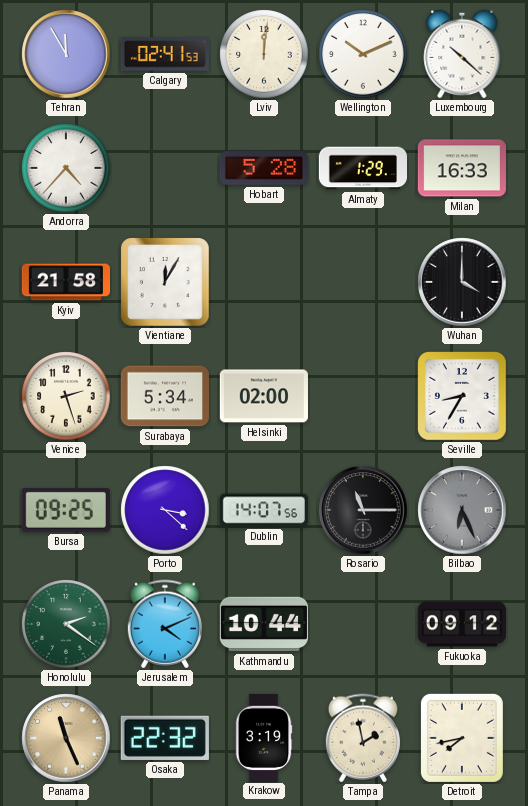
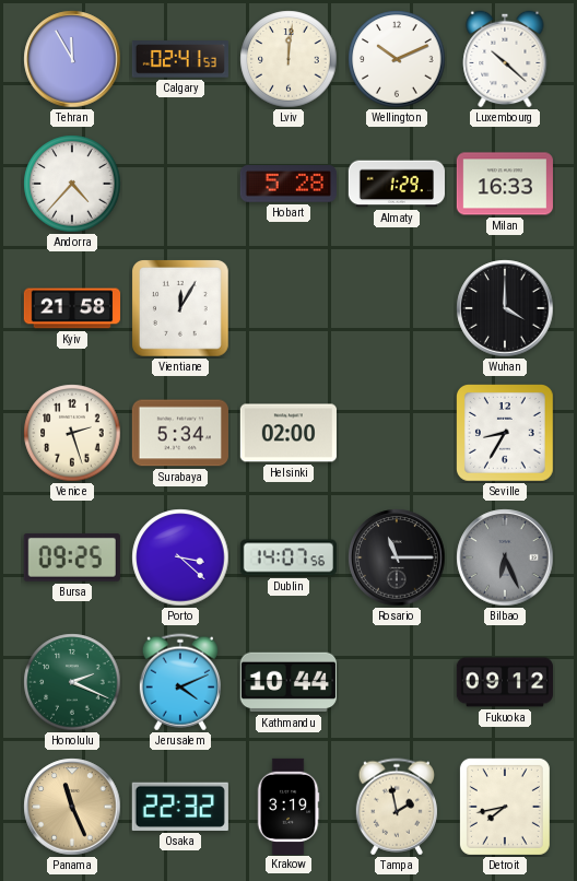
Honolulu: 2:21 -> 2:19 (72, 682)
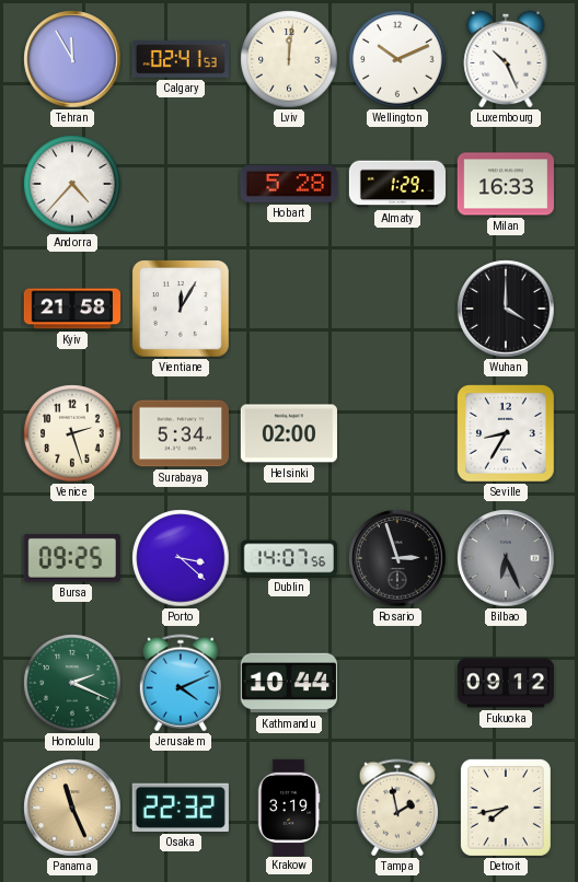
Luxembourg: 10:22 -> 10:26 (506, 59)
Rosario: 11:15 -> 2:57 (397, 558)
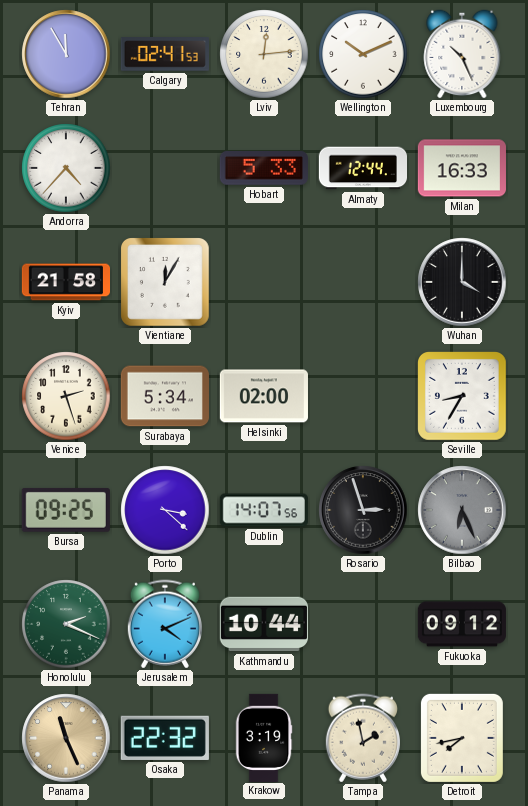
Lviv: 12:01 -> 12:14 (264, 54)
Hobart: 5:28 -> 5:33 (264, 169)
Almaty: 1:29 -> 12:44 (362, 168)
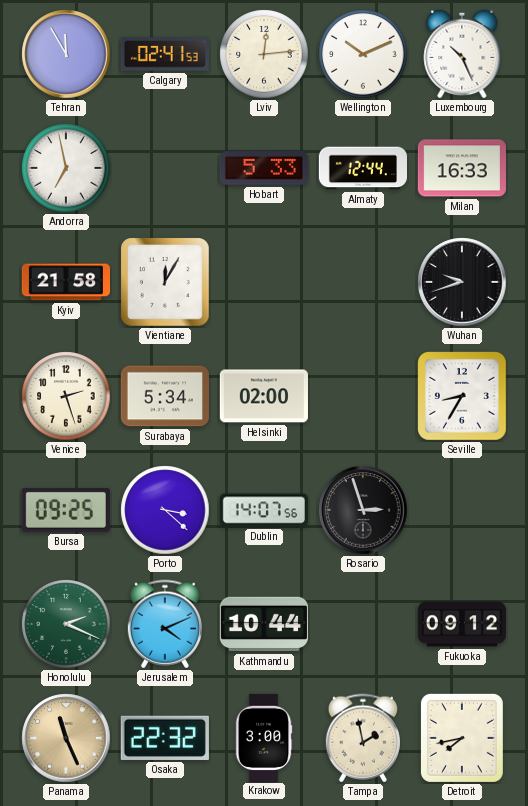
Andorra: 4:37 -> 6:58 (66, 168)
Wuhan: 4:00 -> 9:42 (462, 282)
Bilbao: 6:26 -> none (462, 510)
Krakow: 3:19 -> 3:00 (264, 737)
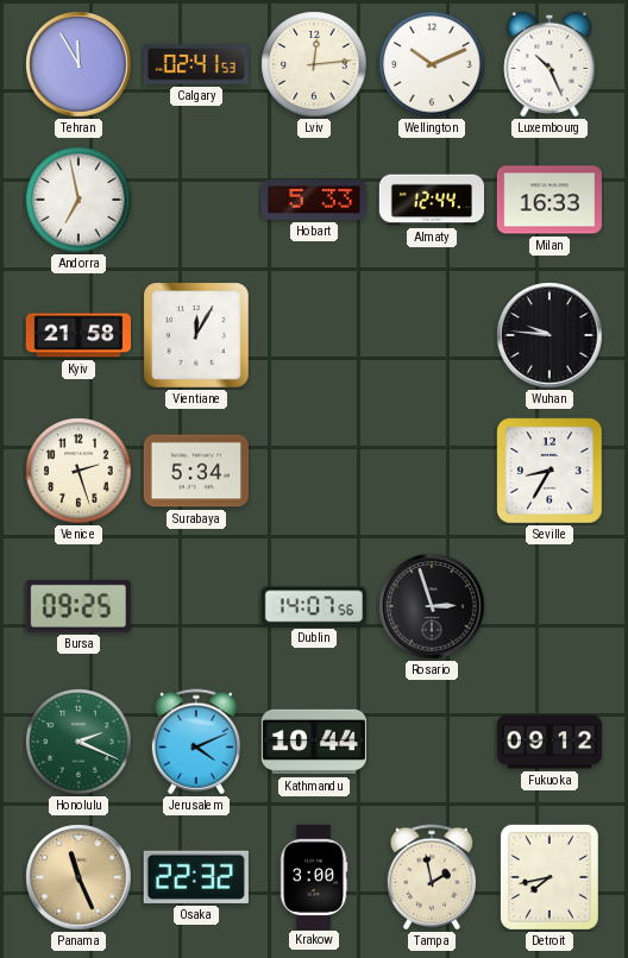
Wuhan: 9:42 -> 9:46 (549, 335)
Helsinki: 02:00 -> none (264, 396)
Porto: 3:22 -> none (165, 510)
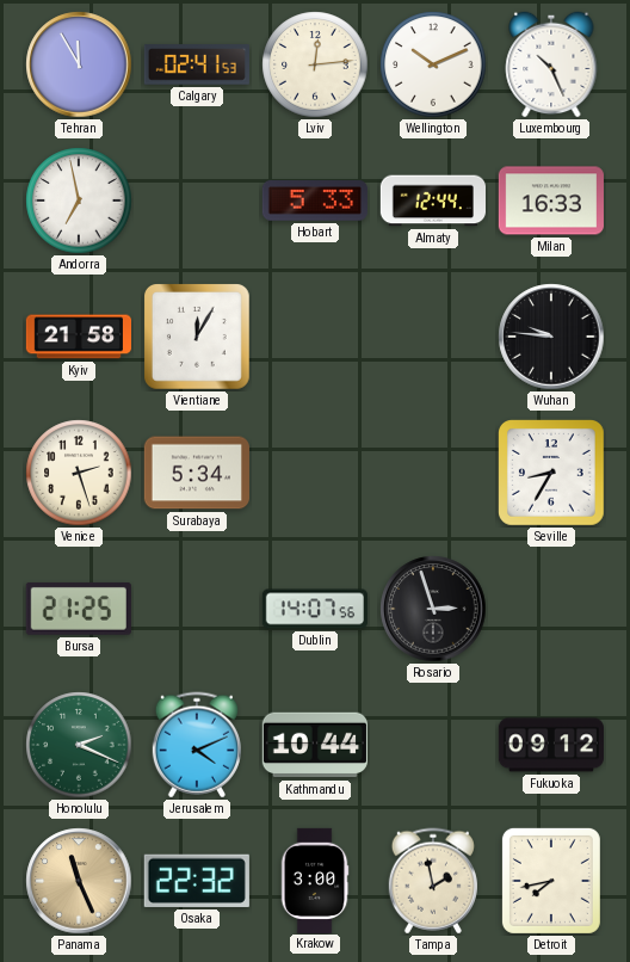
Bursa: 09:25 -> 21:25 (79, 609)
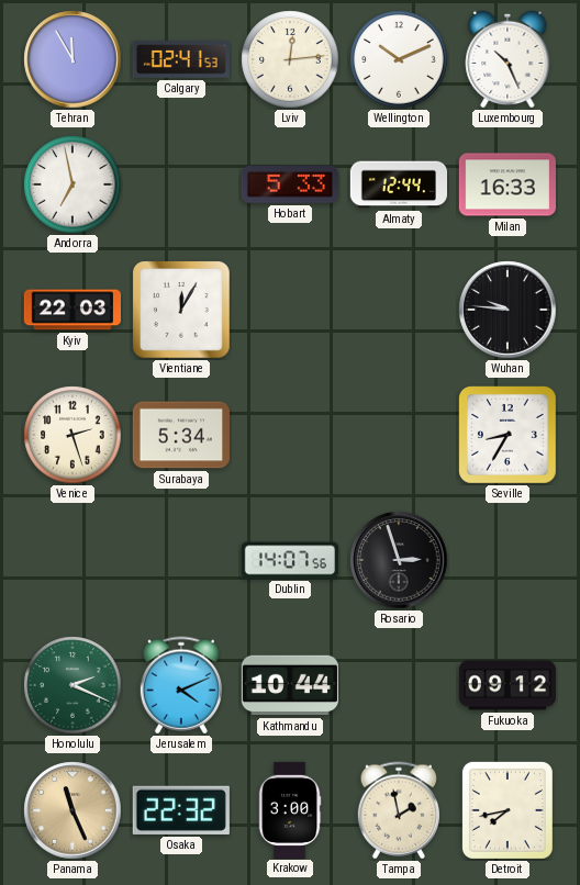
Kyiv: 21:58 -> 22:03 (71, 310)
Bursa: 21:25 -> none (79, 609)
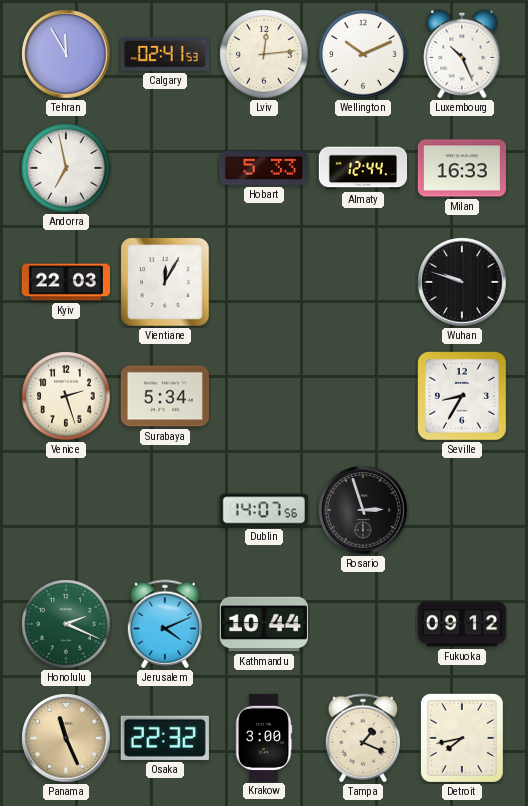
Wuhan: 9:46 -> 9:48 (462, 282)
Tampa: 1:58 -> 1:19 (363, 738)
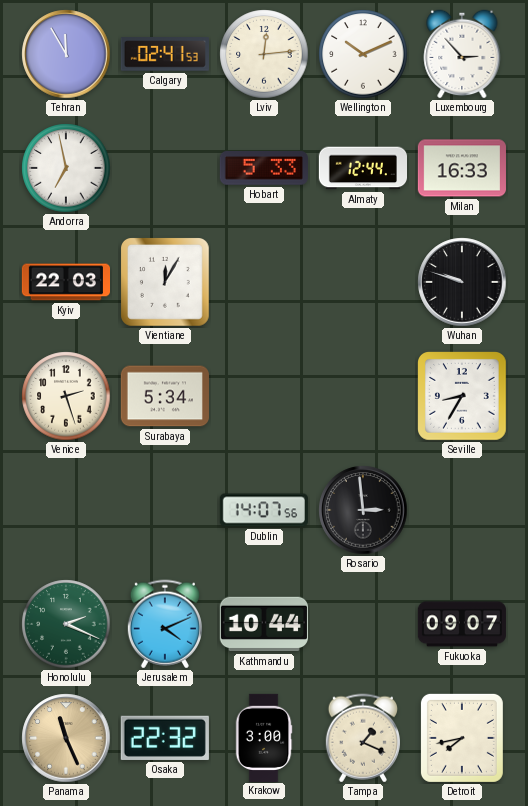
Luxembourg: 10:26 -> 2:53 (462, 54)
Rosario: 2:57 -> 2:59 (363, 510)
Fukuoka: 09:12 -> 09:07 (462, 624)
